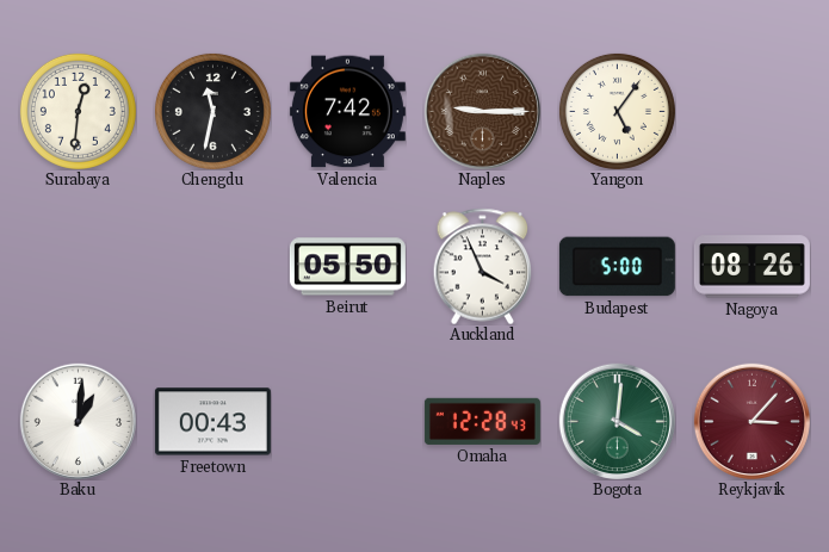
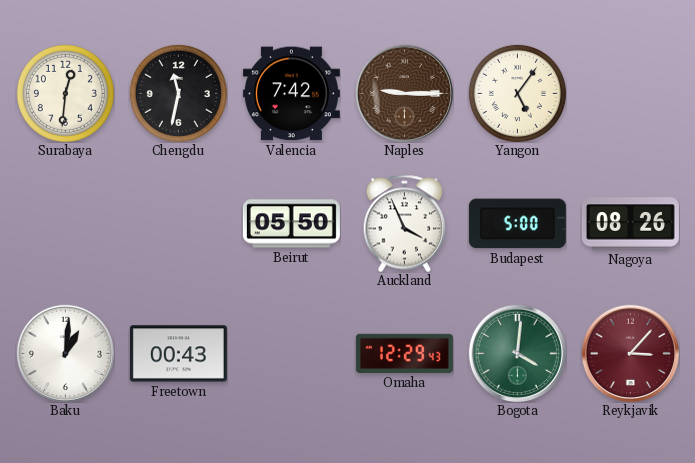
Omaha: 12:28 -> 12:29 (404, 353)
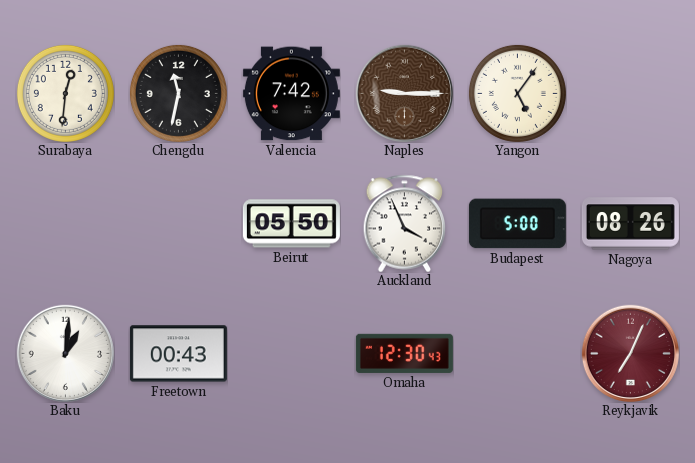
Omaha: 12:29 -> 12:30 (404, 353)
Bogota: 4:01 -> none (517, 353)
Reykjavik: 3:07 -> 7:04 (630, 353)
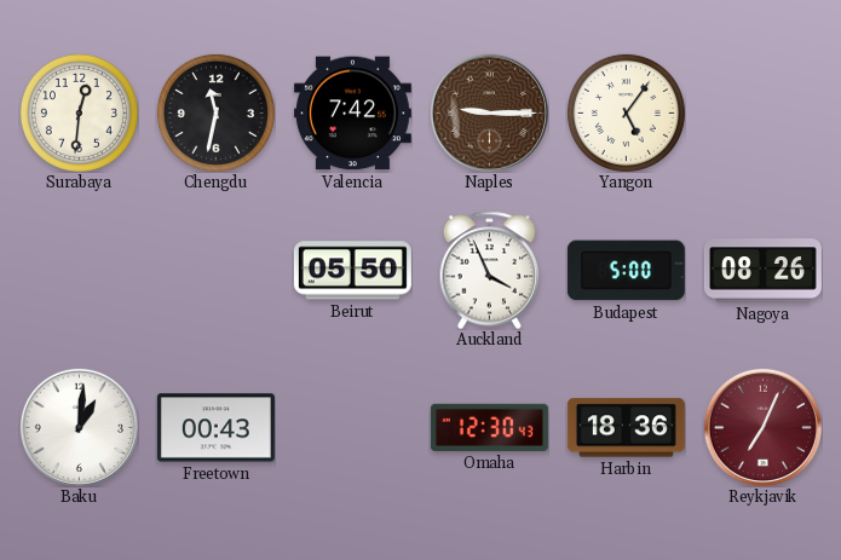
Harbin: none -> 18:36 (626, 428)
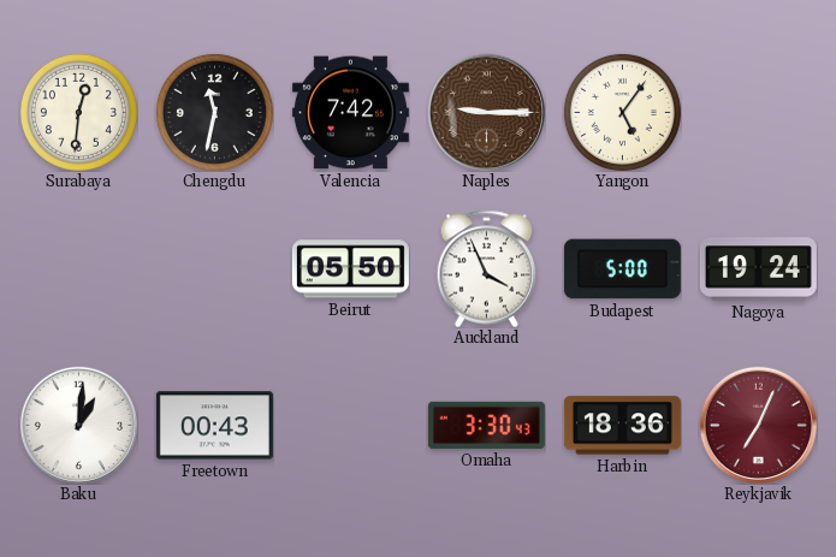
Nagoya: 08:26 -> 19:24 (758, 269)
Omaha: 12:30 -> 3:30 (486, 425)
